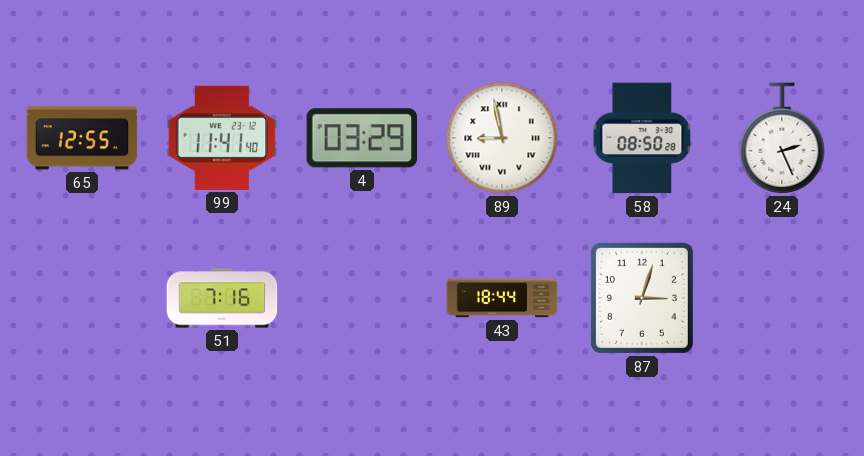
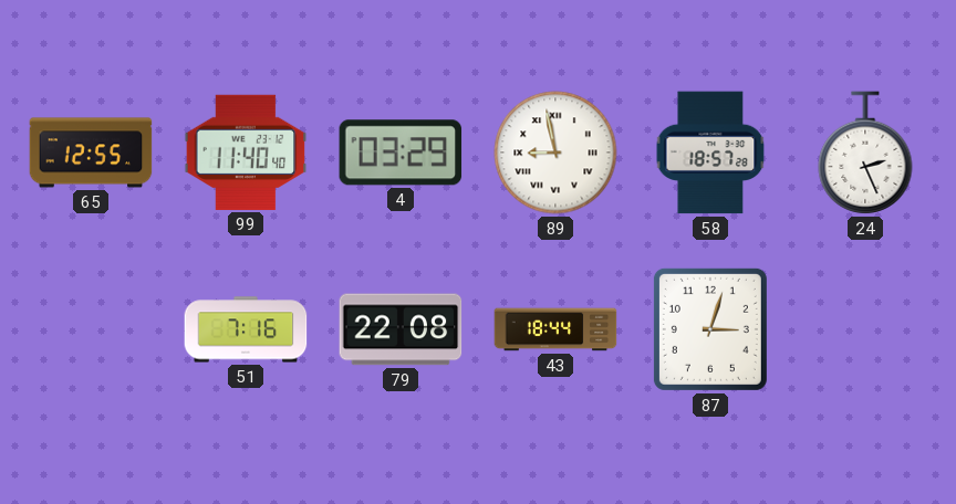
99: 11:41 -> 11:40 (246, 153)
58: 08:50 -> 18:57 (710, 153)
79: none -> 22:08 (401, 329)
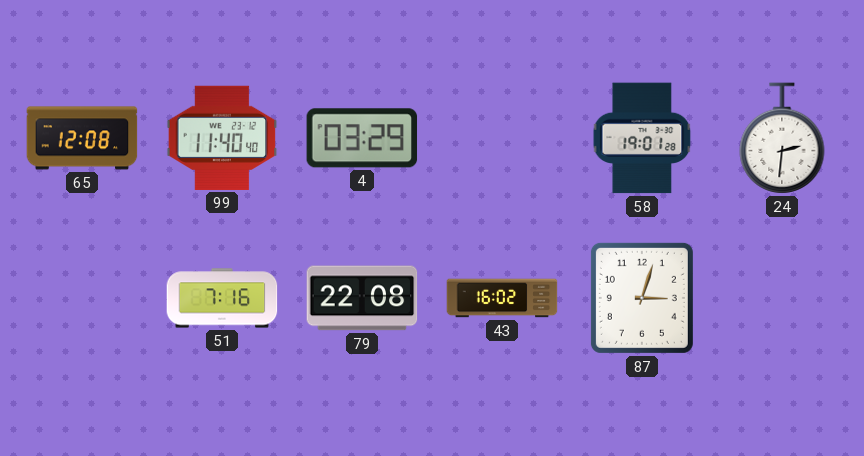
65: 12:55 -> 12:08 (82, 138)
89: 8:58 -> none (555, 153)
58: 18:57 -> 19:01 (642, 138)
24: 2:26 -> 2:31 (782, 138)
43: 18:44 -> 16:02 (502, 298)
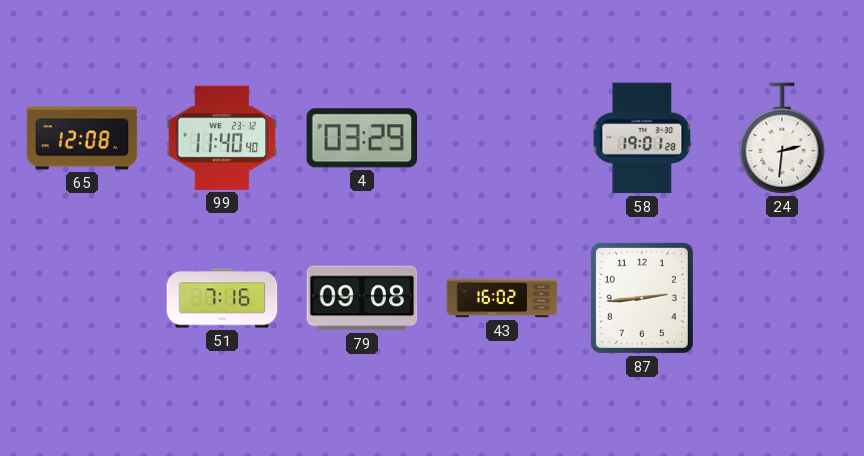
79: 22:08 -> 09:08 (362, 298)
87: 3:03 -> 2:44 (642, 298)
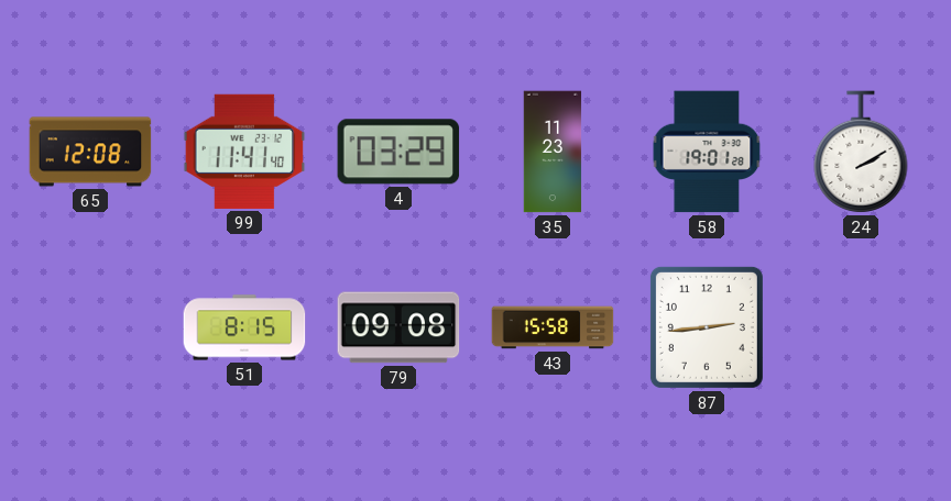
99: 11:40 -> 11:41 (244, 152)
35: none -> 11:23 (553, 152)
24: 2:31 -> 2:10 (861, 152)
51: 7:16 -> 8:15 (244, 327)
43: 16:02 -> 15:58 (553, 327)
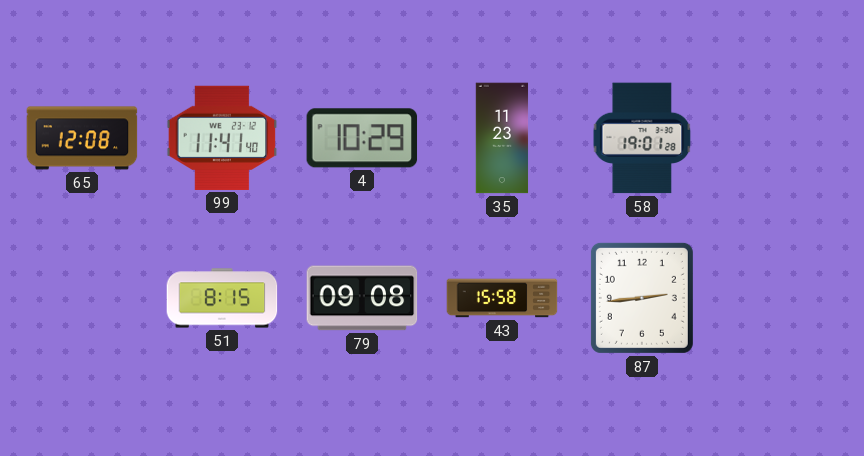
4: 03:29 -> 10:29 (362, 138)
24: 2:10 -> none (861, 152)
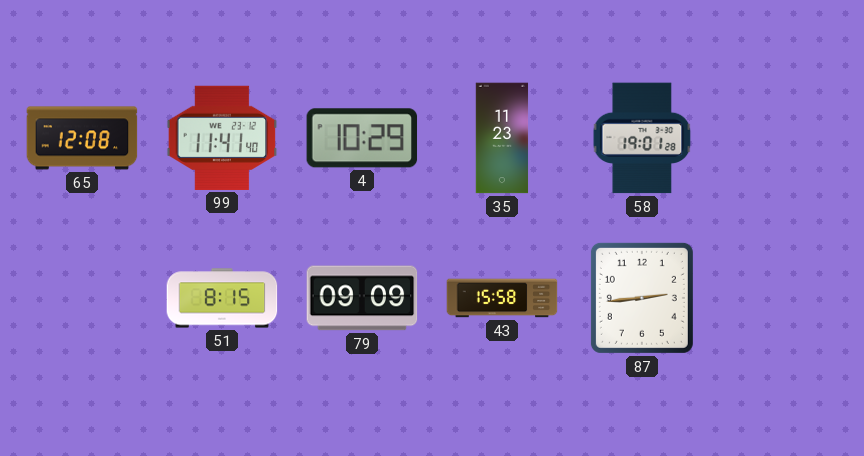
79: 09:08 -> 09:09 (362, 298)
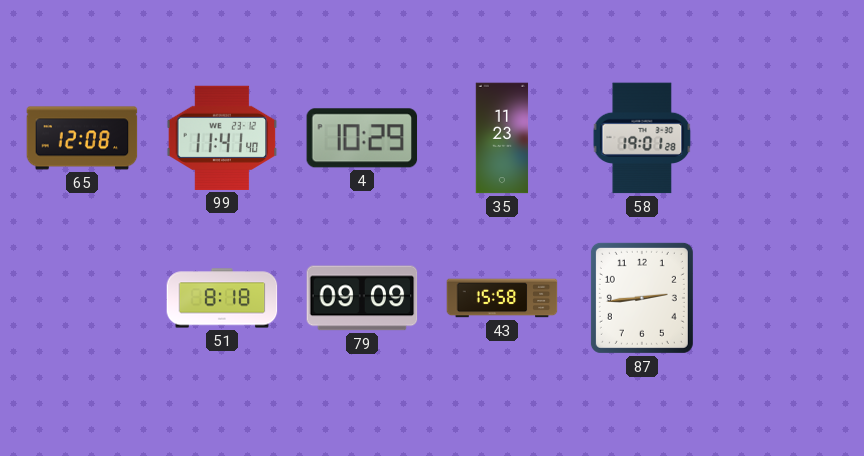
51: 8:15 -> 8:18 (222, 298)
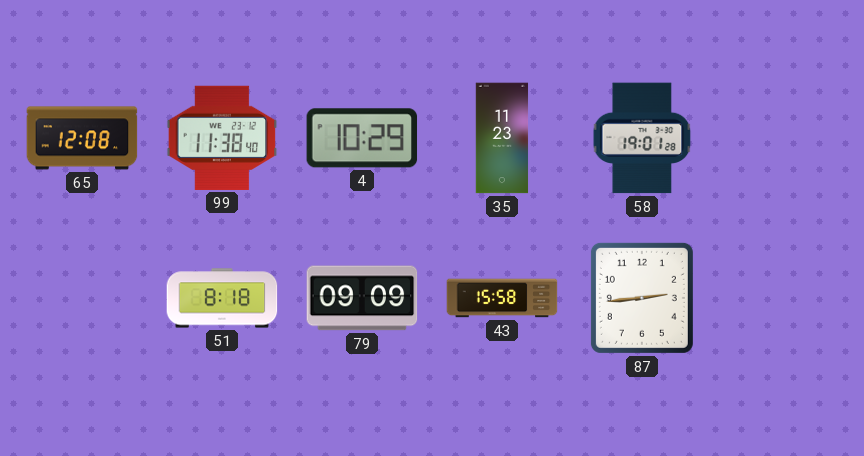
99: 11:41 -> 11:38 (222, 138)
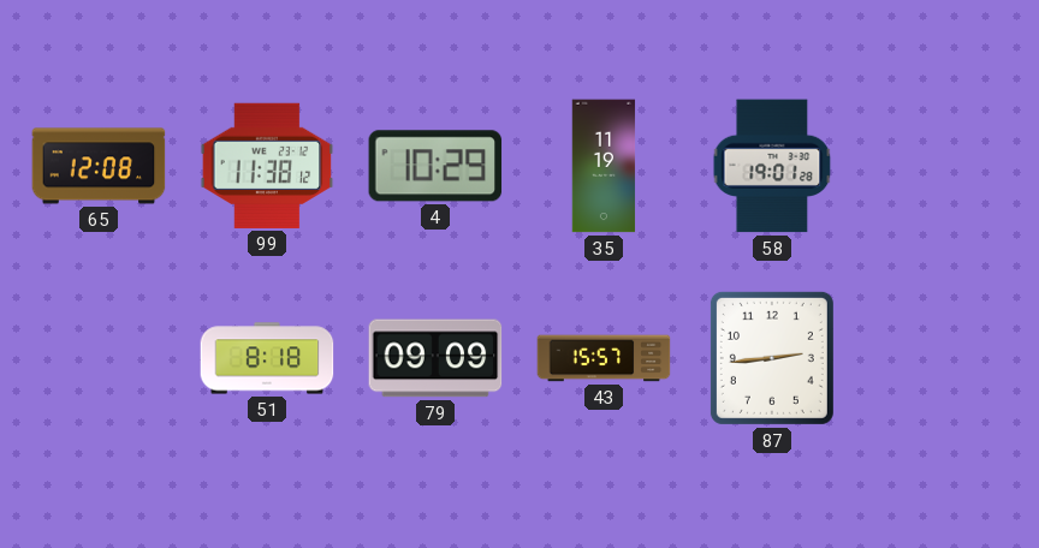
99: 11:38:40 -> 11:38:12 (267, 166)
35: 11:23 -> 11:19 (604, 166)
43: 15:58 -> 15:57 (604, 358)
